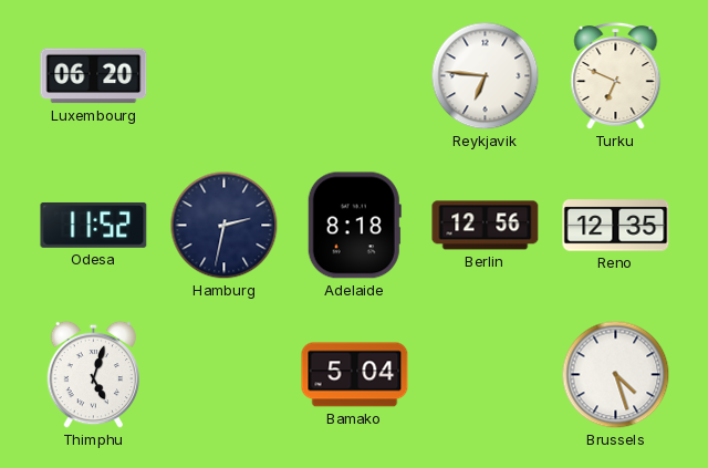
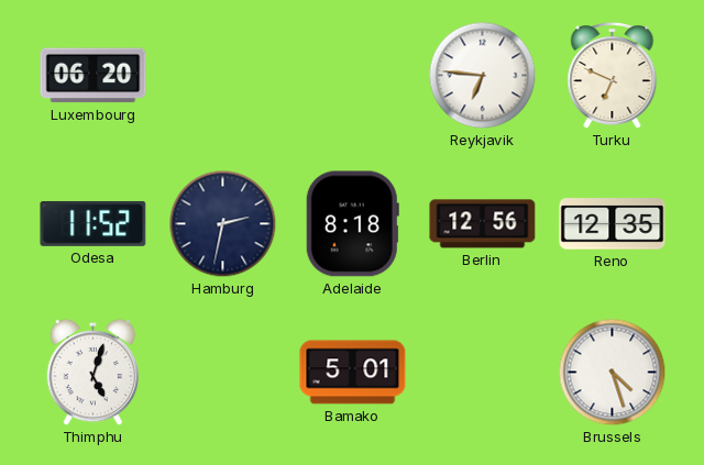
Bamako: 5:04 -> 5:01 (353, 373)
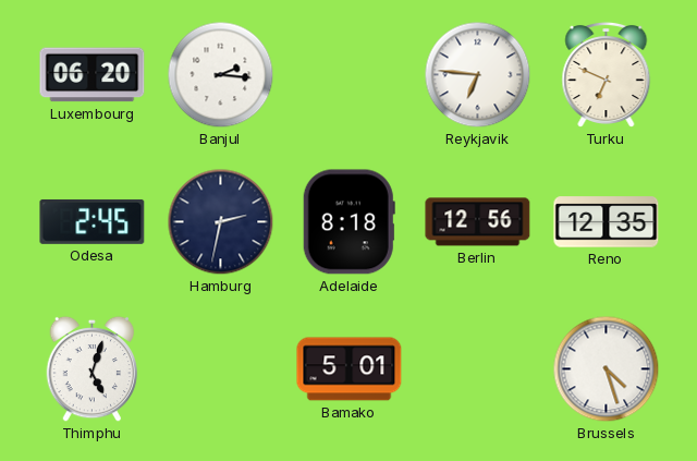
Banjul: none -> 2:16 (221, 75)
Odesa: 11:52 -> 2:45 (93, 221)
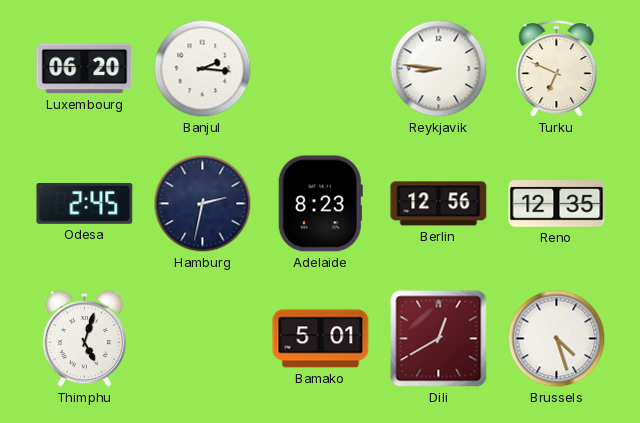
Reykjavik: 6:46 -> 8:46 (439, 69)
Adelaide: 8:18 -> 8:23 (320, 204)
Dili: none -> 12:40 (439, 339)
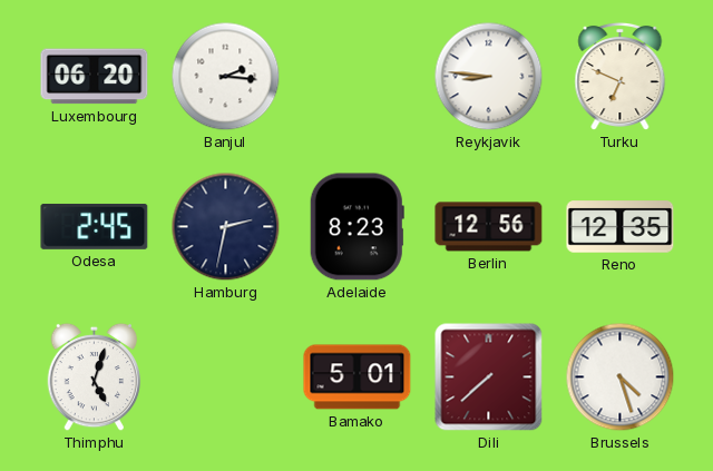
Dili: 12:40 -> 7:38 (489, 377)
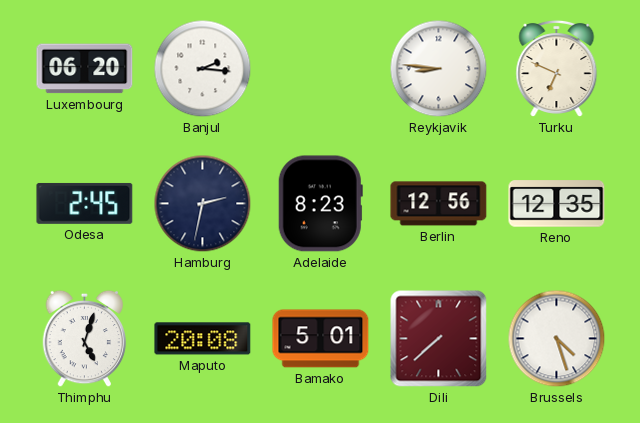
Maputo: none -> 20:08 (203, 339)
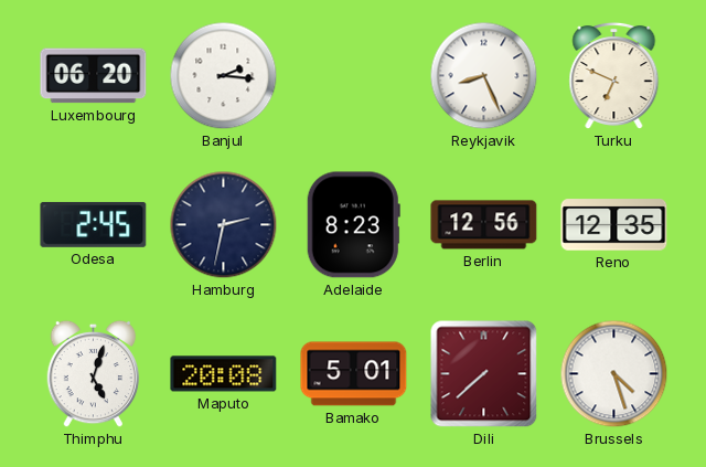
Reykjavik: 8:46 -> 8:26 (484, 76)
